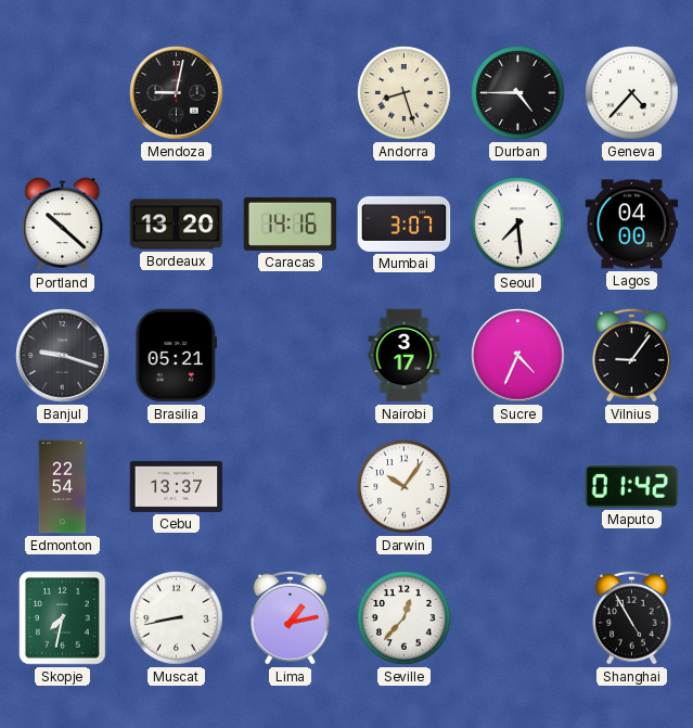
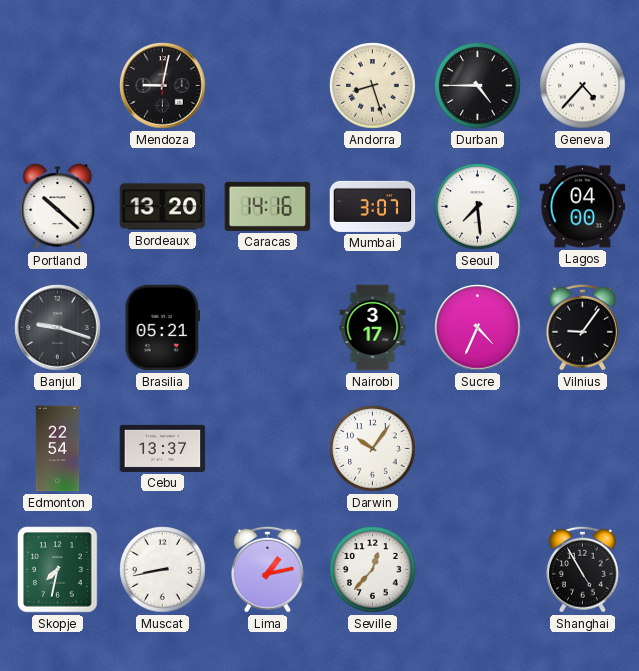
Maputo: 01:42 -> none (632, 487)
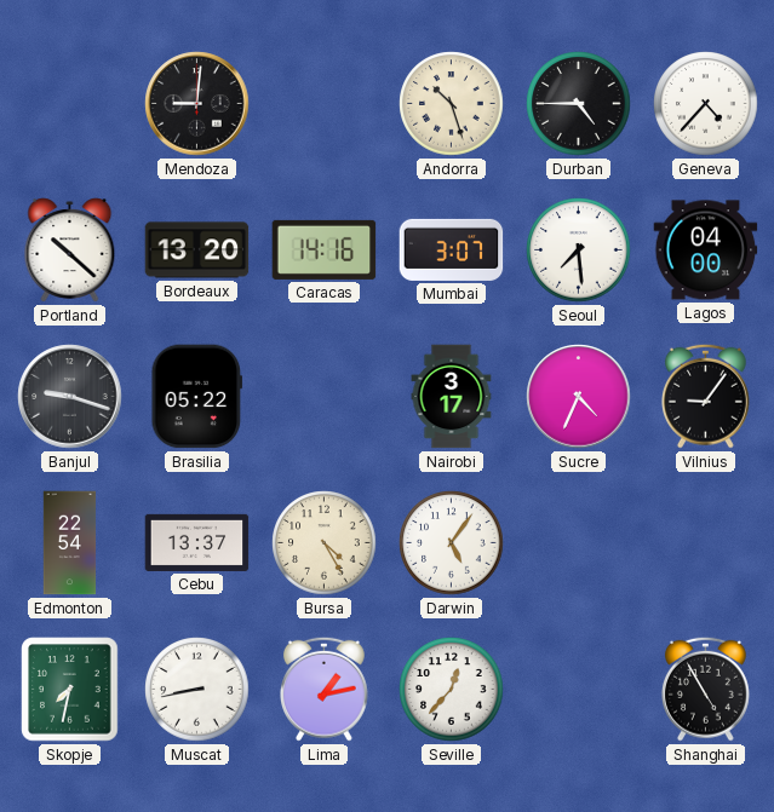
Mendoza: 9:02 -> 9:01 (197, 104)
Andorra: 8:27 -> 10:27 (452, 104)
Brasilia: 05:21 -> 05:22 (197, 397)
Bursa: none -> 4:25 (325, 543)
Darwin: 10:06 -> 5:06 (452, 543)
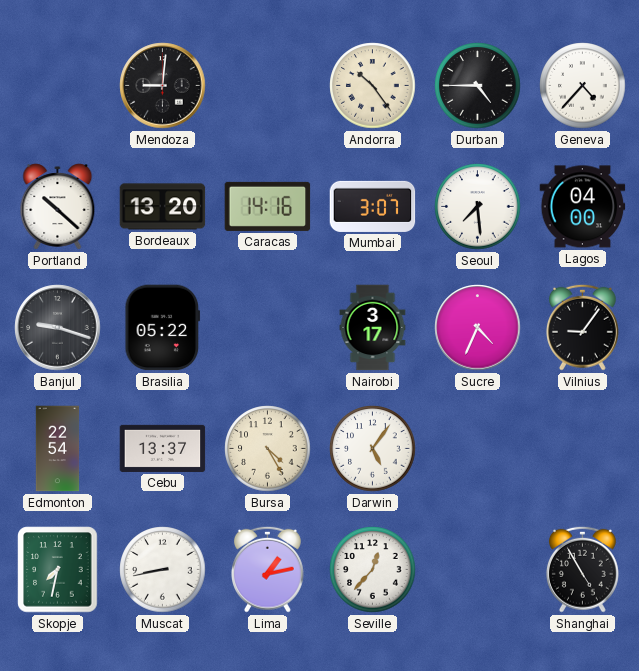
Andorra: 10:27 -> 10:24 (373, 86)
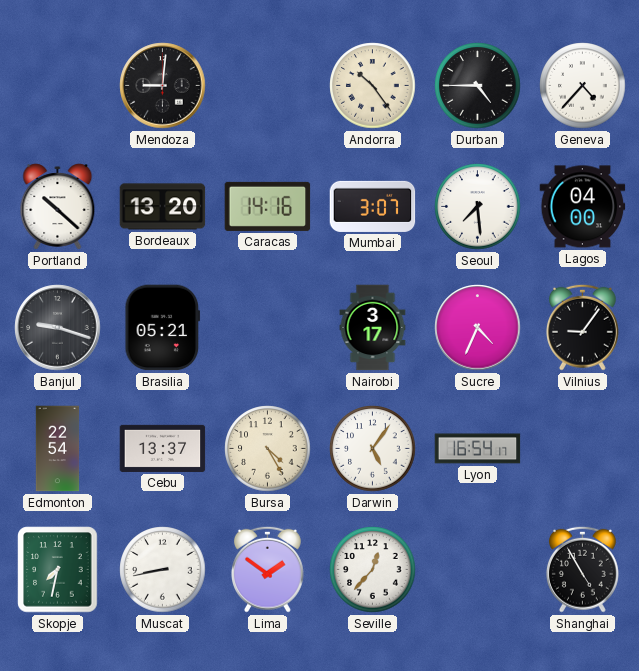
Brasilia: 05:22 -> 05:21 (163, 328)
Lyon: none -> 16:54 (478, 449)
Lima: 1:13 -> 1:51 (267, 569)
